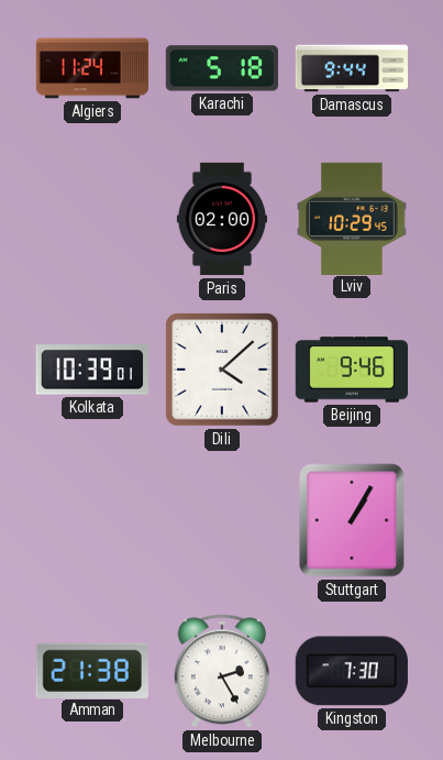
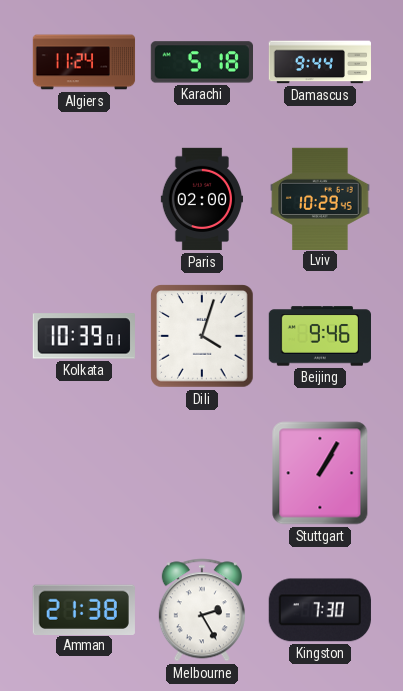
Dili: 4:08 -> 4:03 (202, 336)
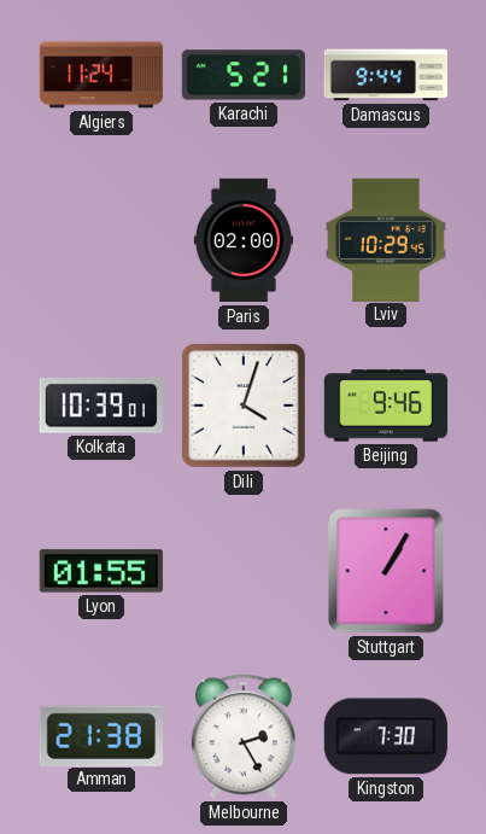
Karachi: 5:18 -> 5:21 (242, 75)
Lyon: none -> 01:55 (101, 571)
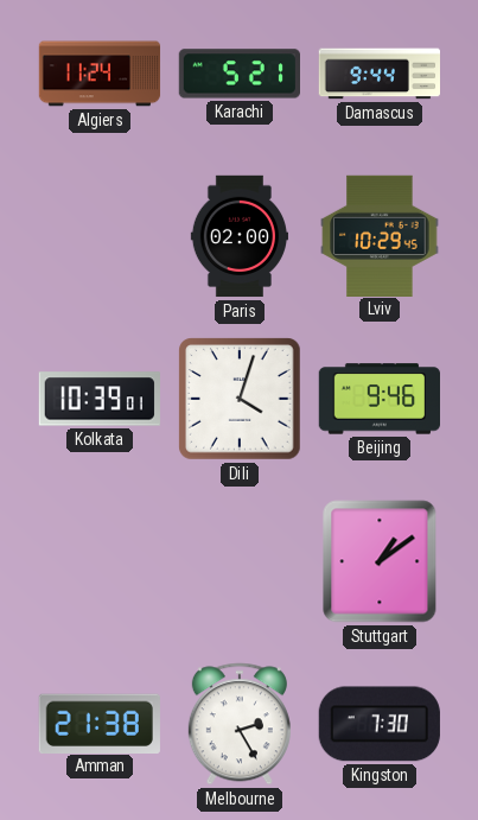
Lyon: 01:55 -> none (101, 571)
Stuttgart: 1:05 -> 1:09 (380, 561)
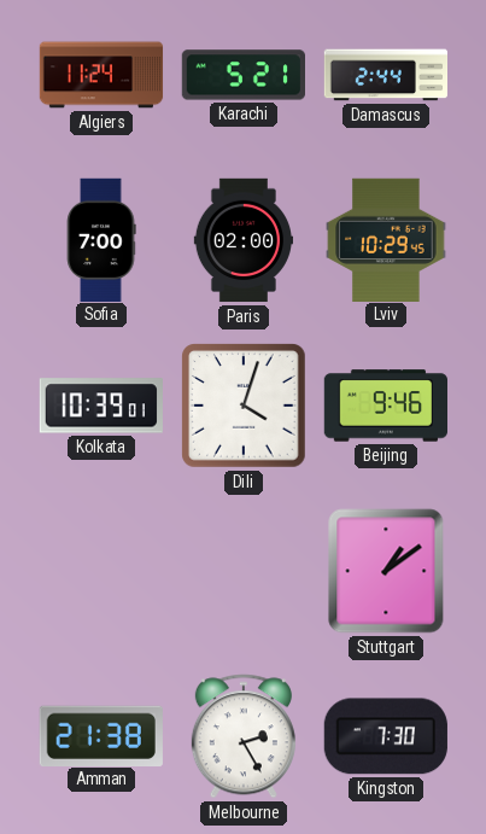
Damascus: 9:44 -> 2:44 (385, 75)
Sofia: none -> 7:00 (101, 239)
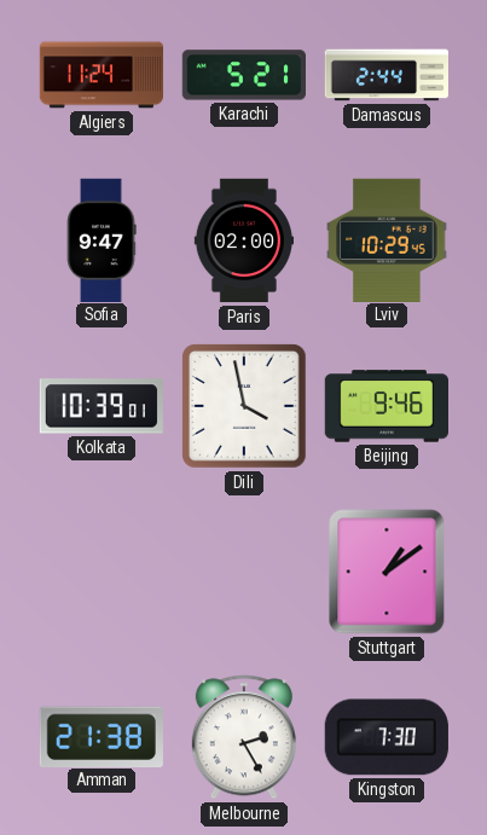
Sofia: 7:00 -> 9:47 (102, 239)
Dili: 4:03 -> 3:58 (244, 406)
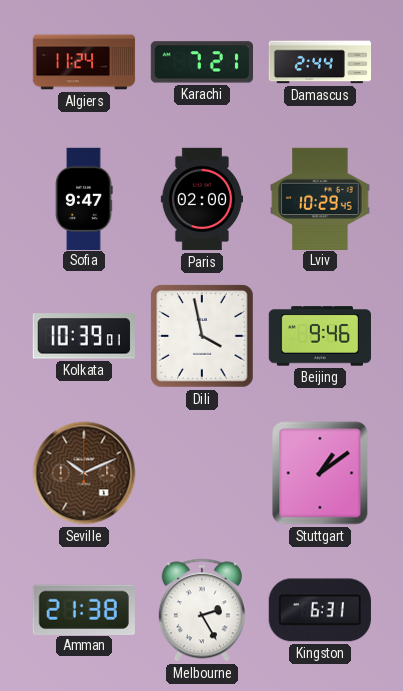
Karachi: 5:21 -> 7:21 (201, 62)
Seville: none -> 10:11 (84, 473)
Kingston: 7:30 -> 6:31 (320, 610)
